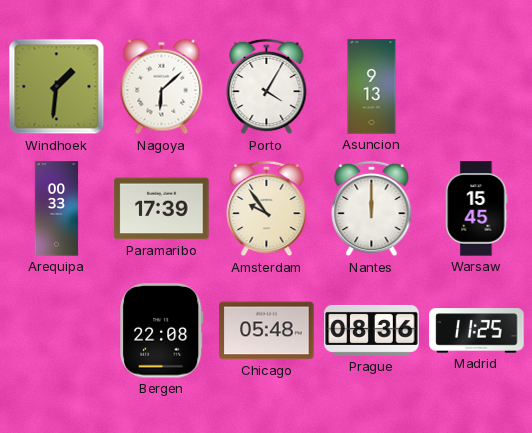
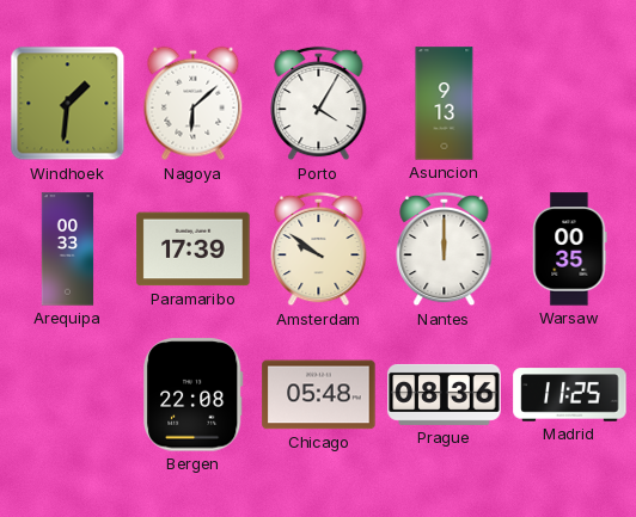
Amsterdam: 9:54 -> 9:51 (319, 250)
Warsaw: 15:45 -> 00:35 (570, 250)
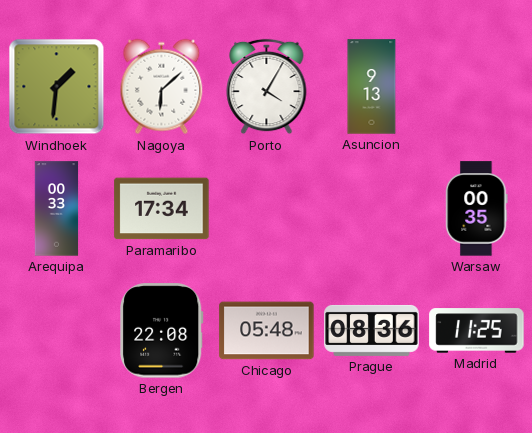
Paramaribo: 17:39 -> 17:34 (162, 209)
Amsterdam: 9:51 -> none (319, 250)
Nantes: 12:00 -> none (445, 250)
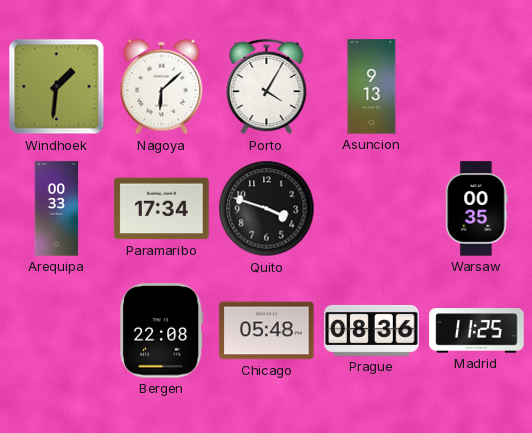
Quito: none -> 3:48 (267, 209)
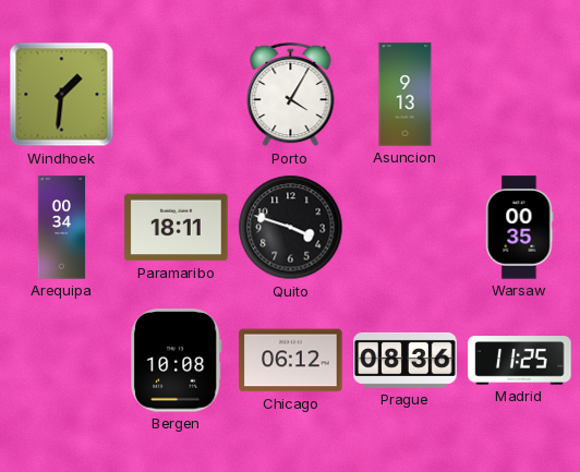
Nagoya: 6:08 -> none (162, 87)
Arequipa: 00:33 -> 00:34 (62, 228)
Paramaribo: 17:34 -> 18:11 (177, 228)
Bergen: 22:08 -> 10:08 (177, 361)
Chicago: 05:48 -> 06:12 (291, 361)
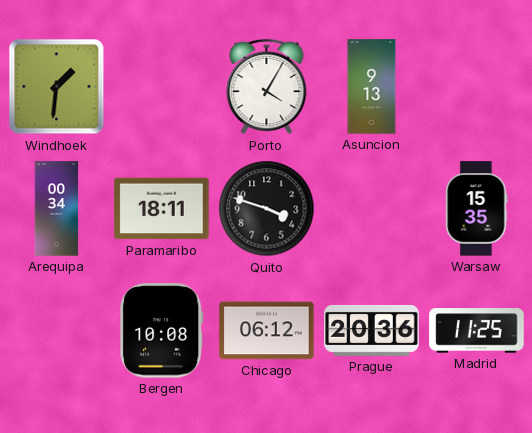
Warsaw: 00:35 -> 15:35 (477, 209)
Prague: 08:36 -> 20:36 (372, 330)
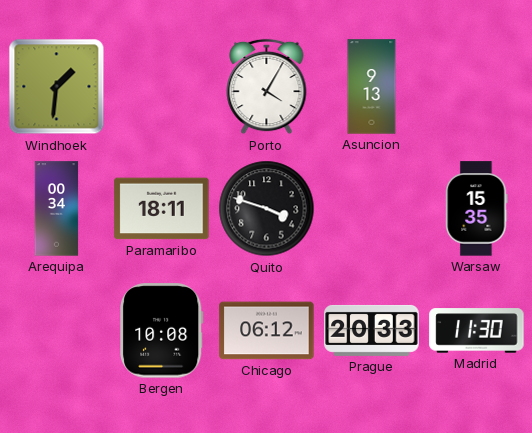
Prague: 20:36 -> 20:33 (372, 330)
Madrid: 11:25 -> 11:30 (477, 331)
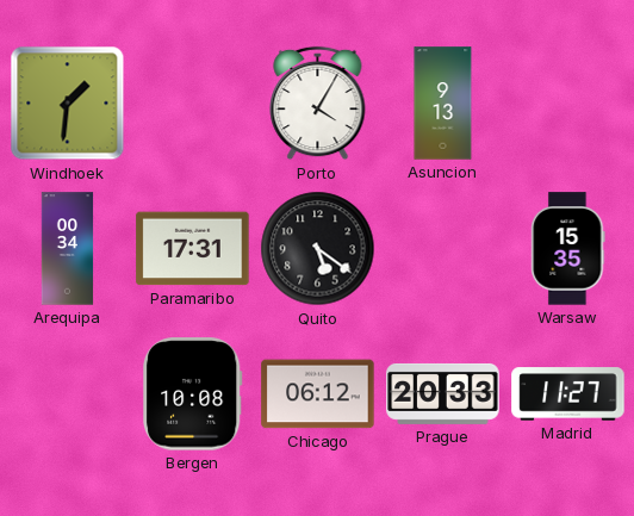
Paramaribo: 18:11 -> 17:31 (193, 249)
Quito: 3:48 -> 5:21 (318, 249)
Madrid: 11:30 -> 11:27 (568, 394)
